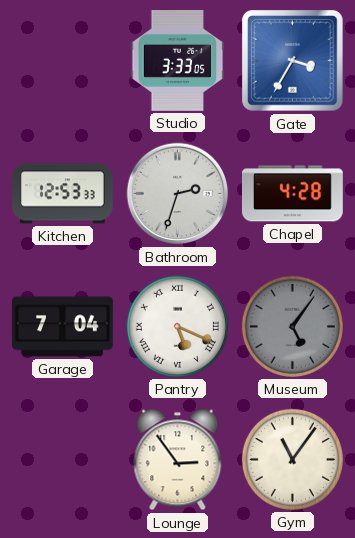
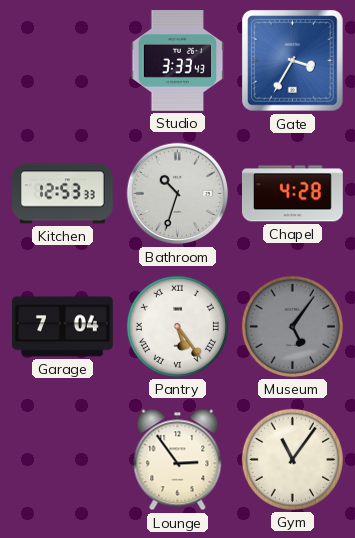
Studio: 3:33:05 -> 3:33:43 (178, 61)
Bathroom: 2:33 -> 10:33 (178, 194)
Pantry: 5:19 -> 5:24 (177, 326)
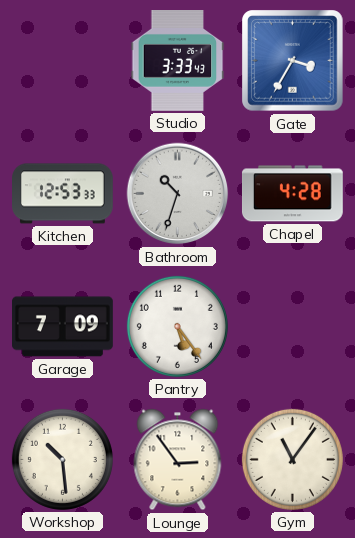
Garage: 7:04 -> 7:09 (63, 327)
Pantry numerals: Roman -> Arabic (177, 326)
Museum: 5:06 -> none (292, 326)
Workshop: none -> 10:29 (62, 459)
